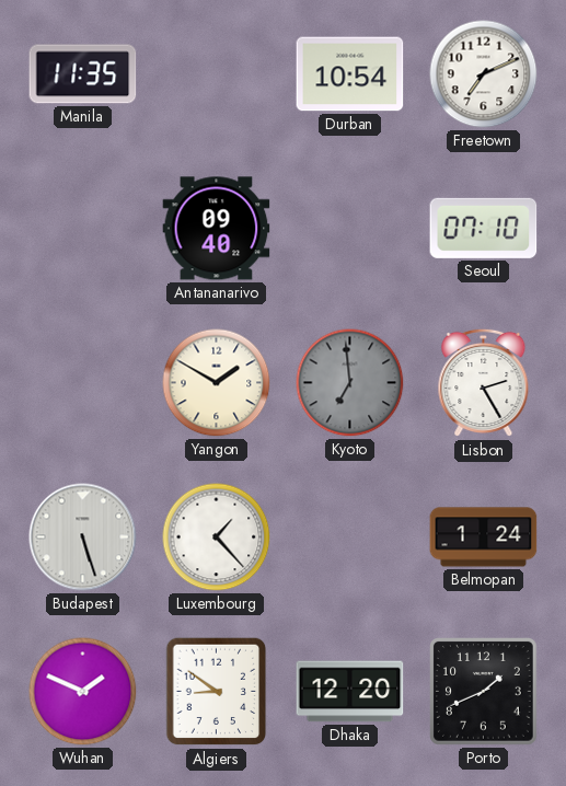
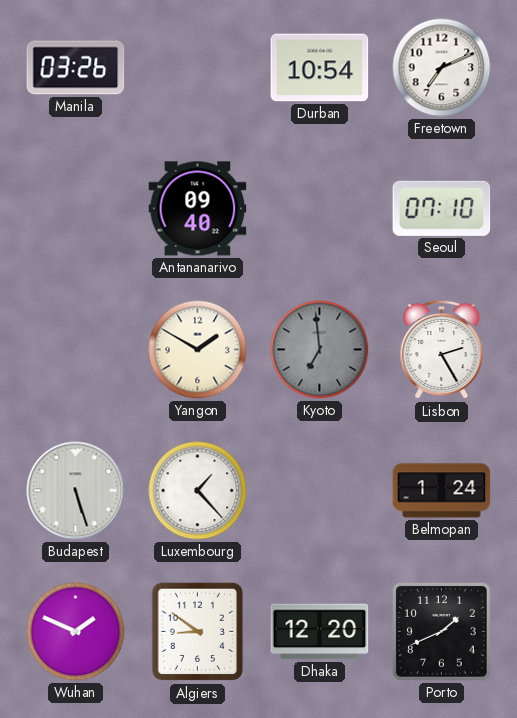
Manila: 11:35 -> 03:26 (76, 68)
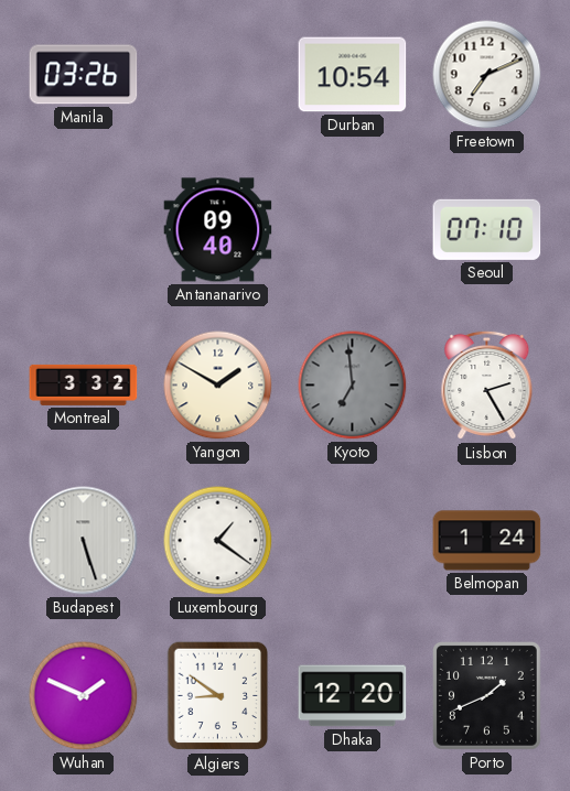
Montreal: none -> 3:32 (84, 384)
Luxembourg: 1:23 -> 1:21 (218, 541)
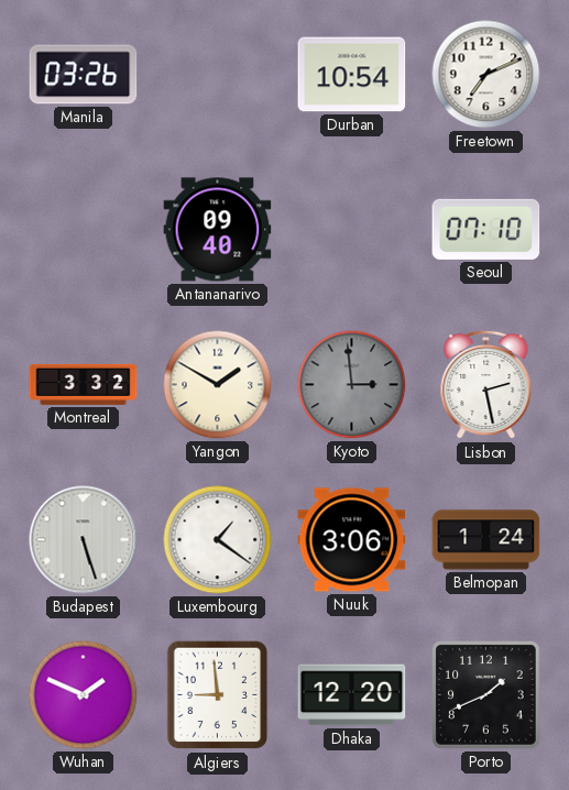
Kyoto: 6:59 -> 2:59 (352, 385)
Lisbon: 2:25 -> 2:28 (486, 385)
Nuuk: none -> 3:06 (352, 540)
Algiers: 8:51 -> 8:59 (218, 695)
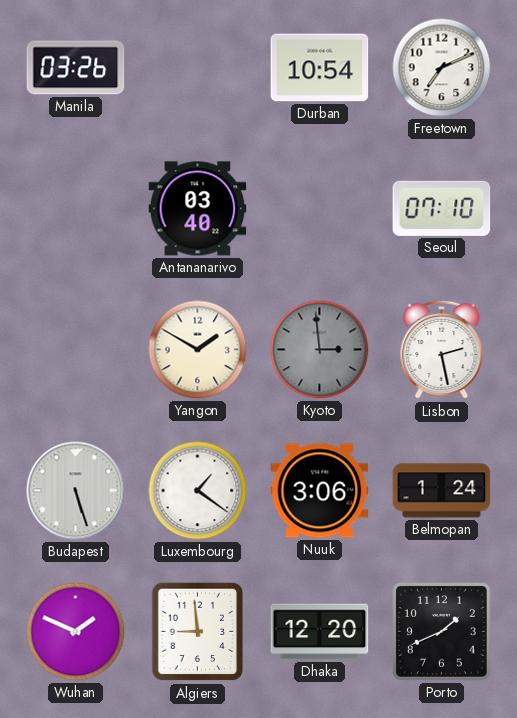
Antananarivo: 09:40 -> 03:40 (198, 209)
Montreal: 3:32 -> none (84, 384)
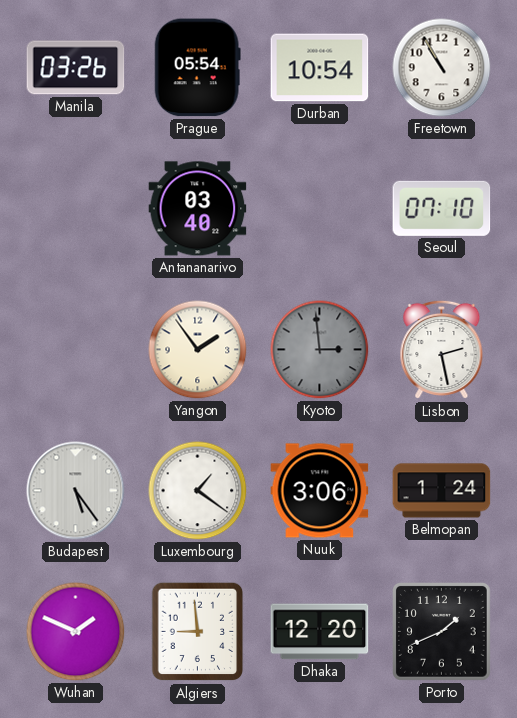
Prague: none -> 05:54 (197, 68)
Freetown: 7:11 -> 10:55 (442, 68)
Yangon: 1:50 -> 1:54 (198, 350)
Budapest: 5:27 -> 5:24 (76, 491)
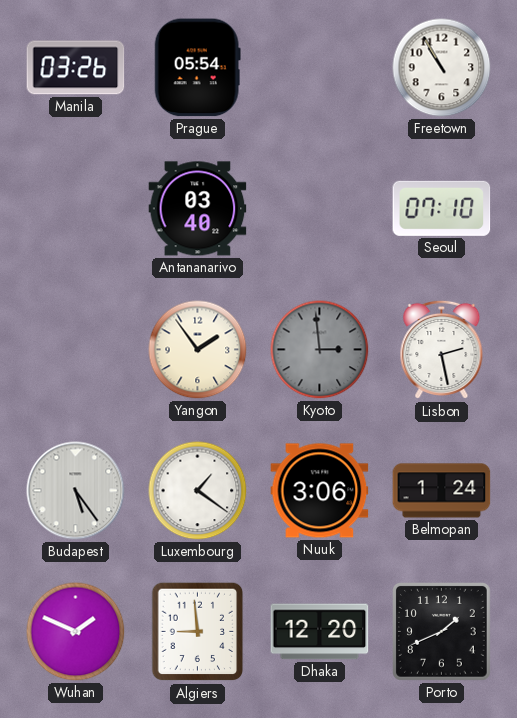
Durban: 10:54 -> none (320, 68)
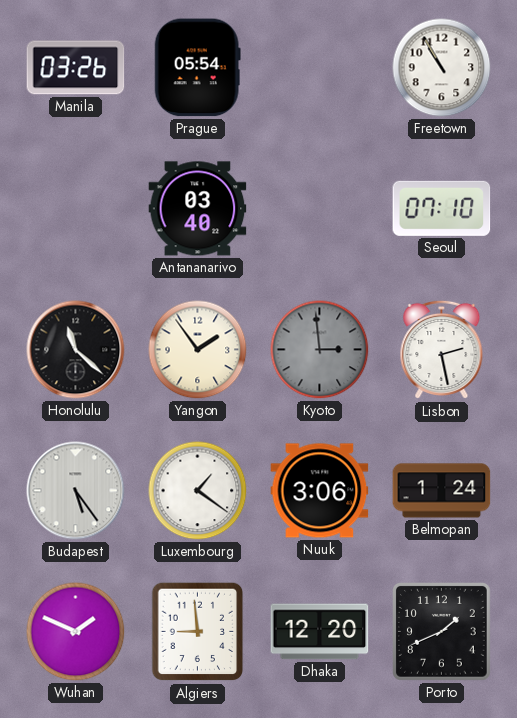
Honolulu: none -> 11:22 (76, 350)
